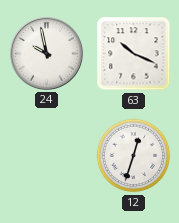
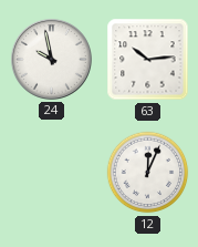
63: 10:19 -> 10:14 (148, 60)
12: 12:33 -> 12:04 (148, 173)
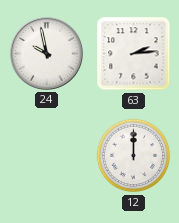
63: 10:14 -> 2:14 (134, 54)
12: 12:04 -> 12:00 (134, 156)
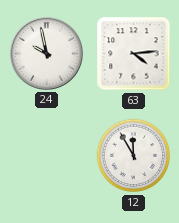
63: 2:14 -> 4:14 (134, 54)
12: 12:00 -> 11:55 (134, 156)
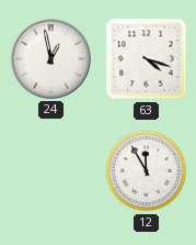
24: 9:58 -> 12:58 (50, 58)
63: 4:14 -> 4:18 (147, 59)
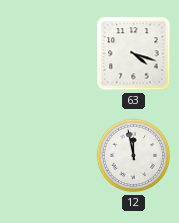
24: 12:58 -> none (50, 58)
12: 11:55 -> 11:58 (134, 156)
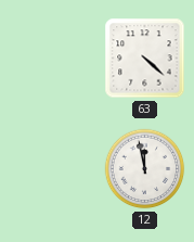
63: 4:18 -> 4:22 (145, 59)
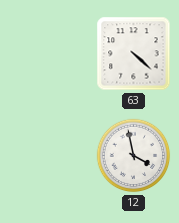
12: 11:58 -> 3:58 (134, 156)
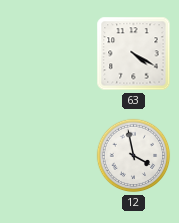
63: 4:22 -> 4:20 (134, 54)
